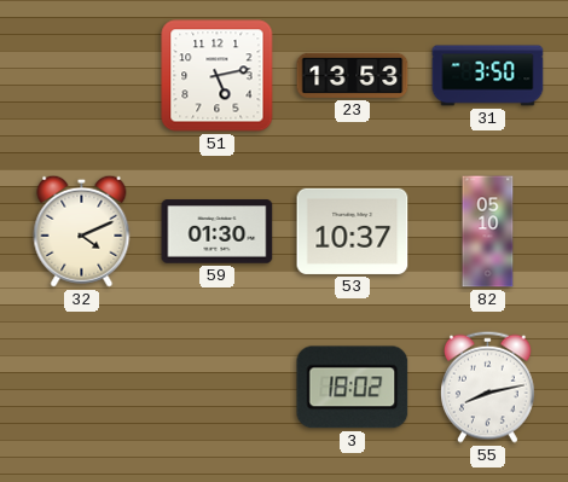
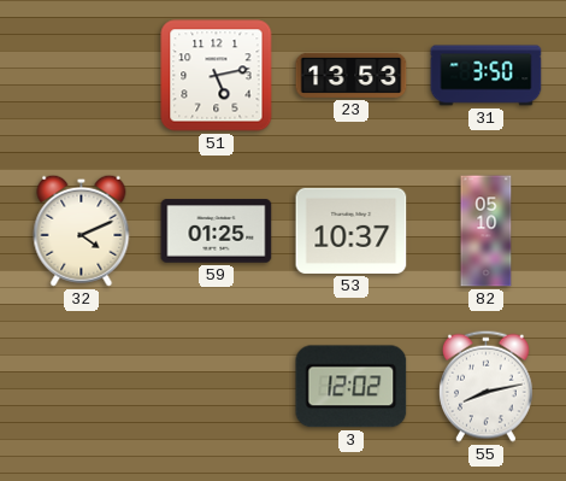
59: 01:30 -> 01:25 (217, 231)
3: 18:02 -> 12:02 (352, 387)
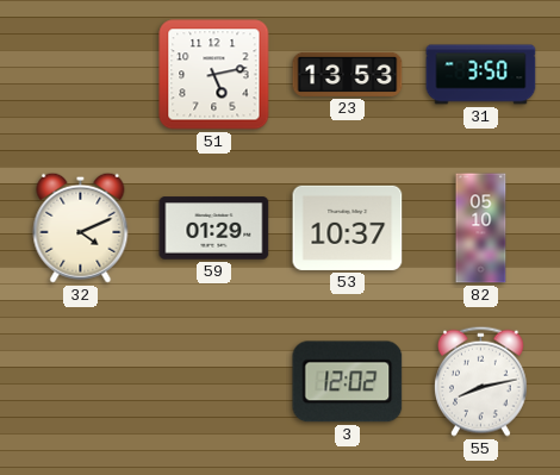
59: 01:25 -> 01:29 (214, 229)
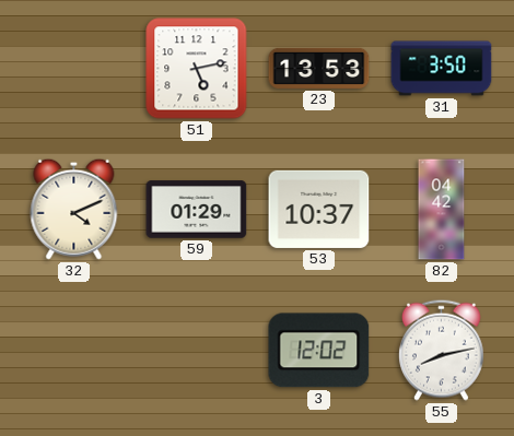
82: 05:10 -> 04:42 (442, 210)
